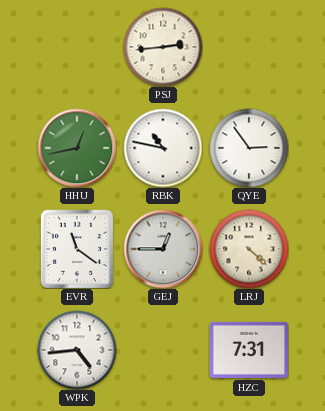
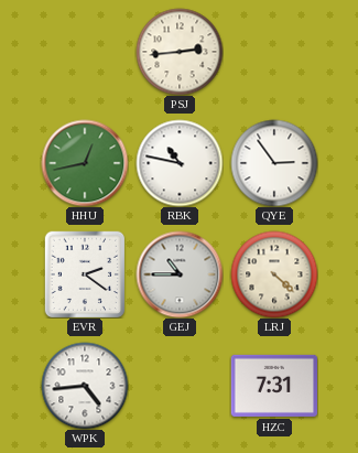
EVR: 11:21 -> 2:21 (85, 274)
GEJ: 12:45 -> 10:45 (180, 274)
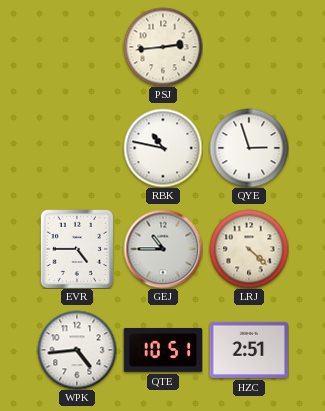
HHU: 12:43 -> none (85, 163)
QYE: 2:54 -> 2:57 (249, 148)
EVR: 2:21 -> 4:45 (77, 249)
QTE: none -> 10:51 (163, 350)
HZC: 7:31 -> 2:51 (248, 350)
